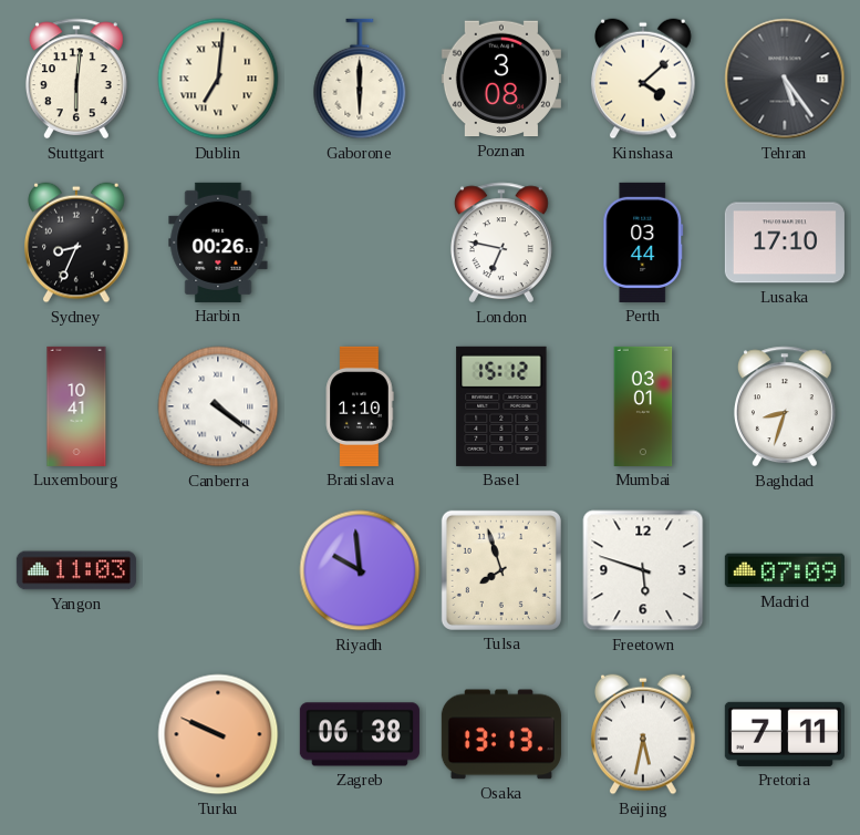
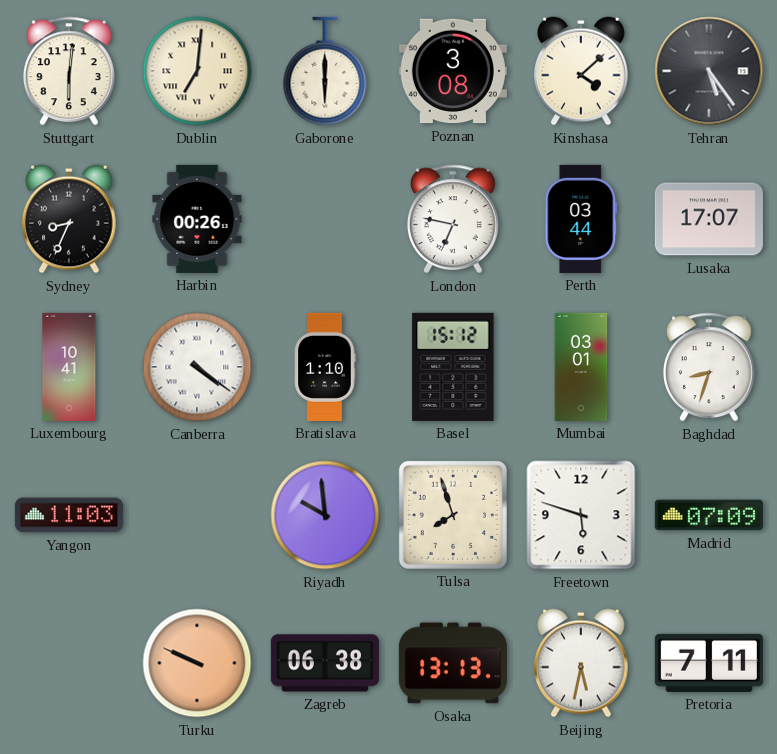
Lusaka: 17:10 -> 17:07 (709, 219)
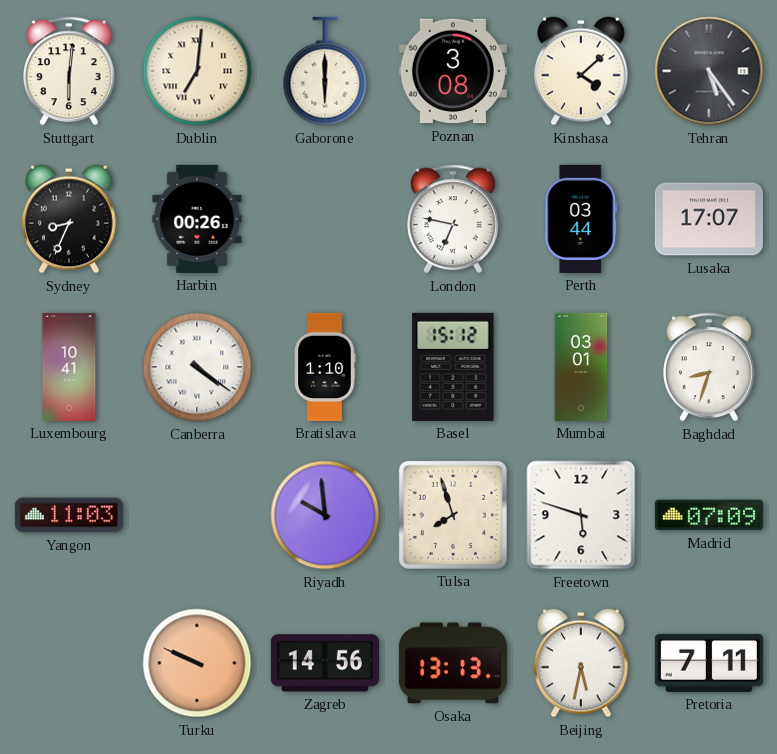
Zagreb: 06:38 -> 14:56 (325, 663)
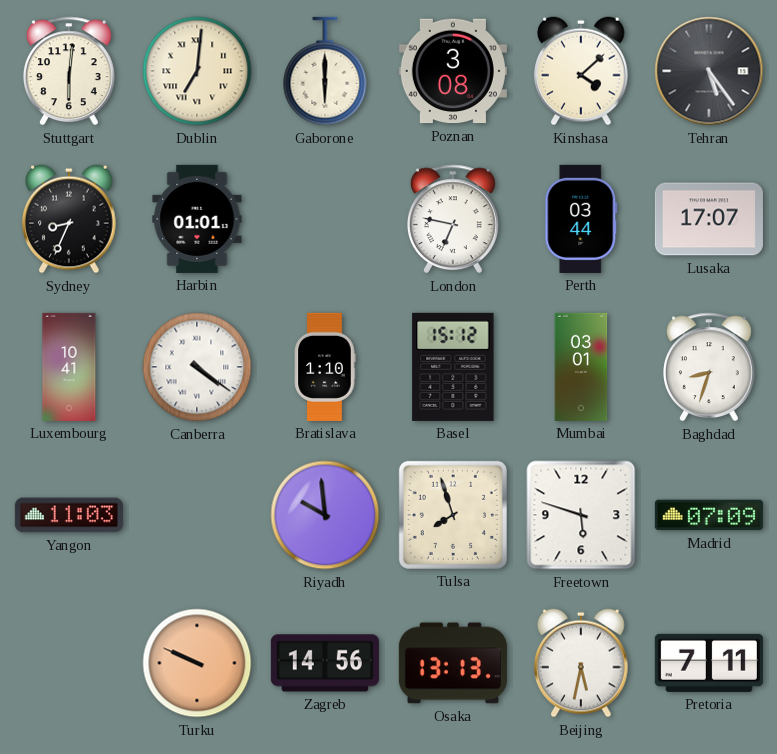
Harbin: 00:26 -> 01:01 (197, 219)
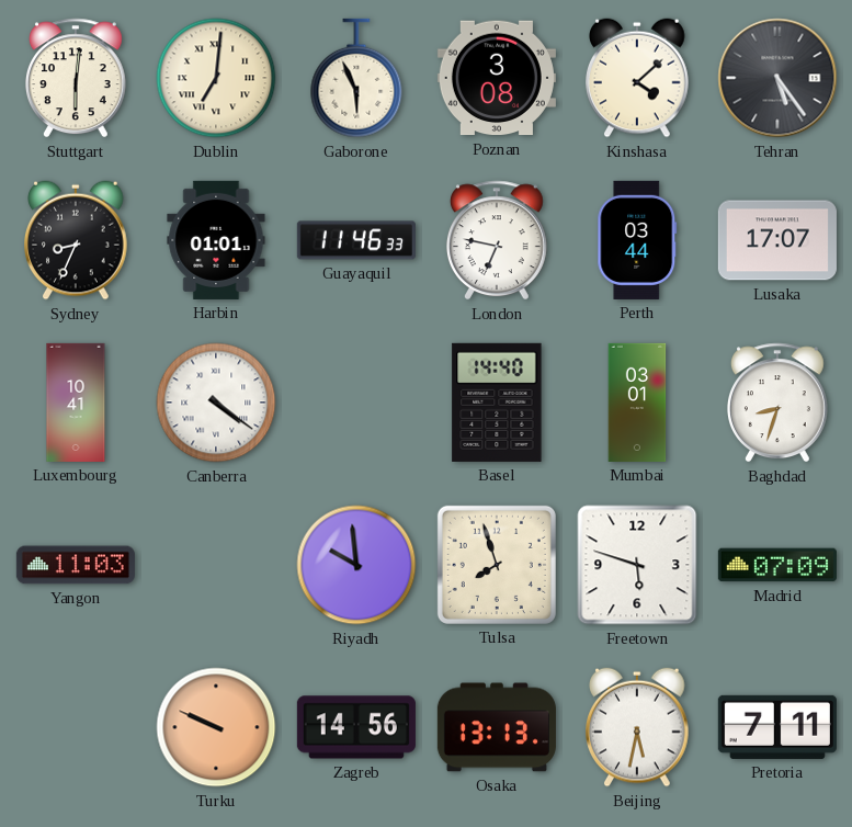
Gaborone: 6:00 -> 5:56 (356, 78)
Guayaquil: none -> 11:46 (356, 240)
Bratislava: 1:10 -> none (325, 367)
Basel: 15:12 -> 14:40 (497, 403)
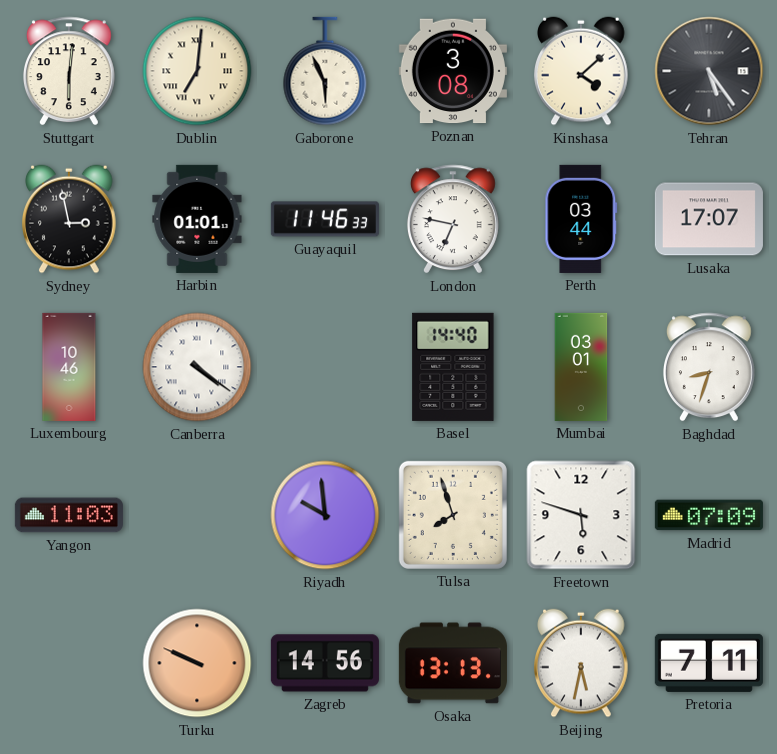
Sydney: 8:34 -> 2:58 (70, 219)
Luxembourg: 10:41 -> 10:46 (69, 367)
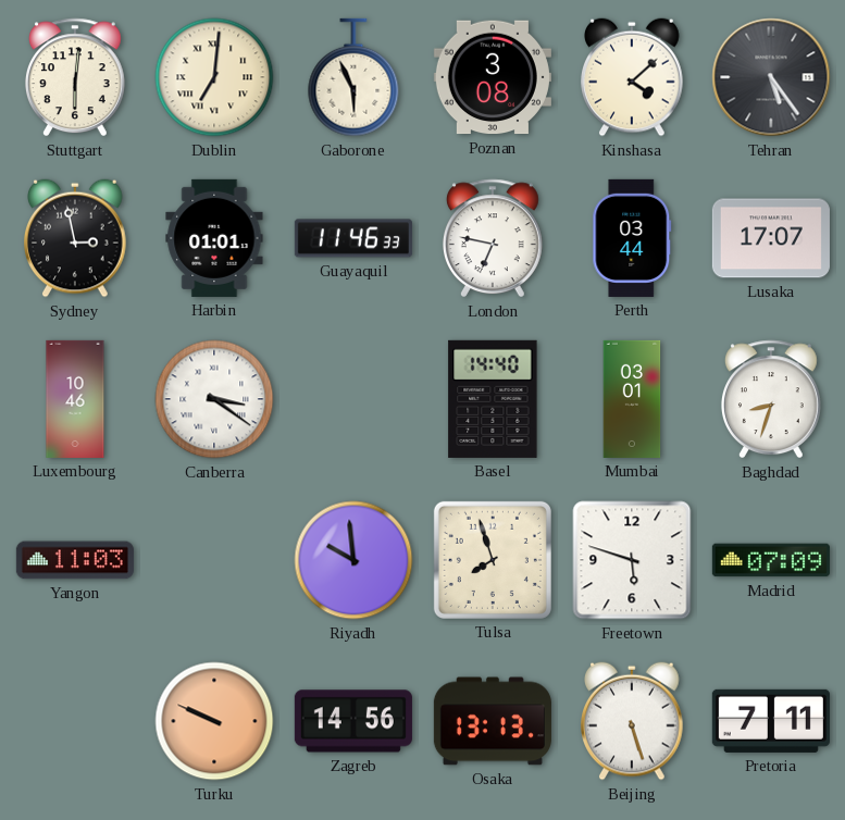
Canberra: 4:21 -> 3:21 (214, 399)
Beijing: 5:32 -> 5:27 (633, 721)
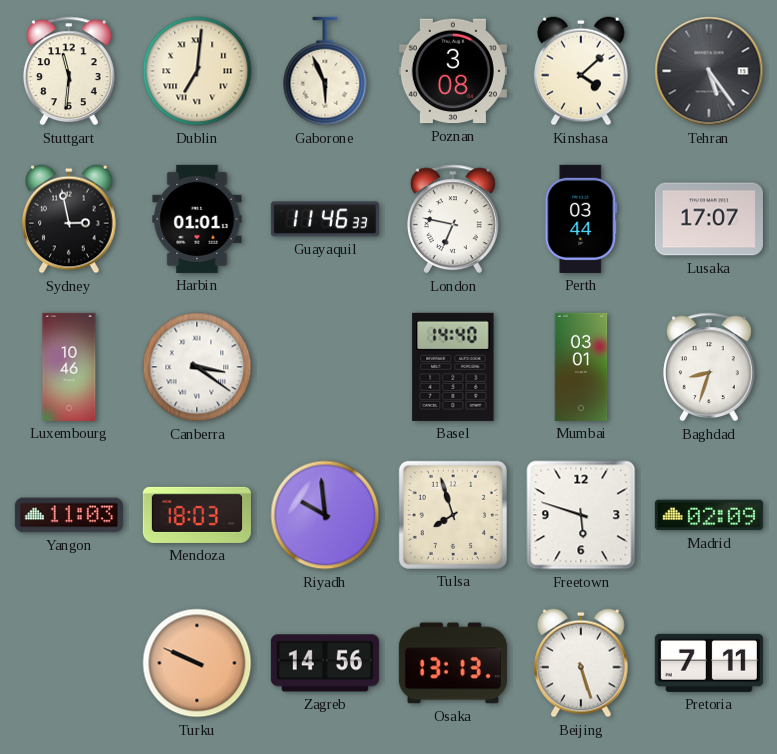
Stuttgart: 6:01 -> 11:31 (69, 71)
Mendoza: none -> 18:03 (197, 515)
Madrid: 07:09 -> 02:09 (709, 515)
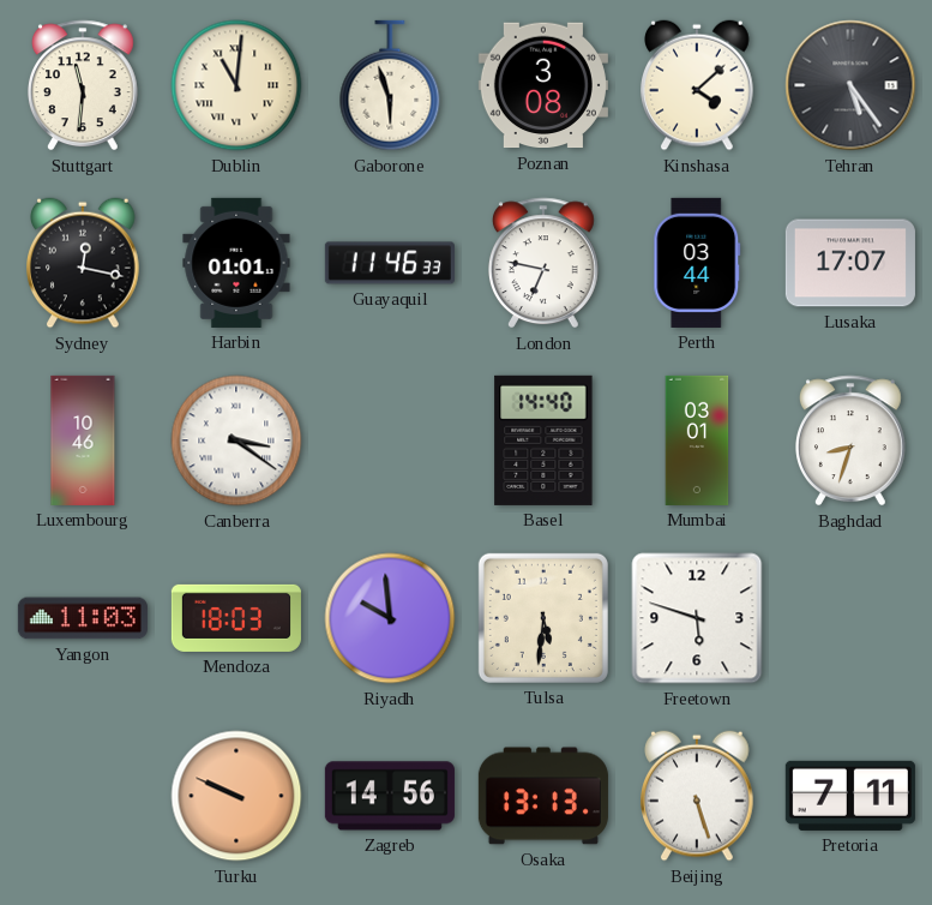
Dublin: 7:01 -> 11:01 (236, 85)
Gaborone: 5:56 -> 5:57 (390, 85)
Sydney: 2:58 -> 12:17 (84, 263)
Tulsa: 7:57 -> 5:31 (543, 618)
Madrid: 02:09 -> none (709, 515)
